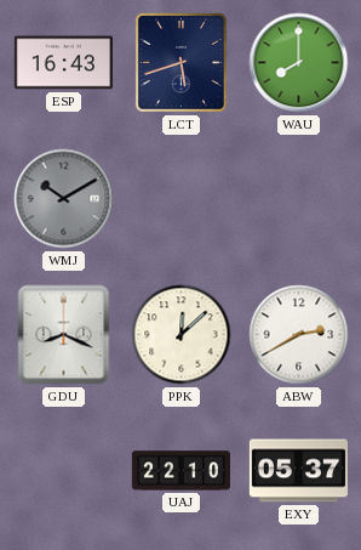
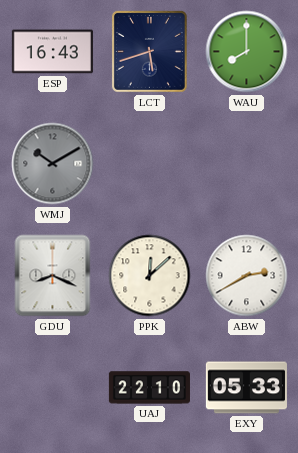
EXY: 05:37 -> 05:33 (246, 388)
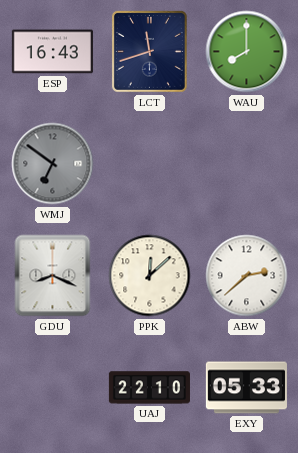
LCT: 5:42 -> 11:42 (149, 52)
WMJ: 10:10 -> 6:51 (53, 164)
ABW: 2:40 -> 2:38 (247, 276)
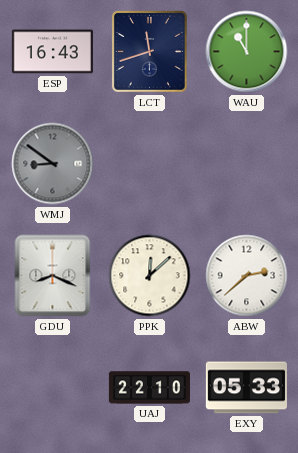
WAU: 8:00 -> 11:00 (247, 52)
WMJ: 6:51 -> 8:51 (53, 164)
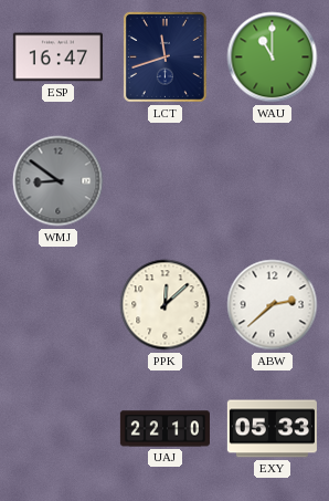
ESP: 16:43 -> 16:47 (57, 58)
GDU: 8:19 -> none (53, 276)
